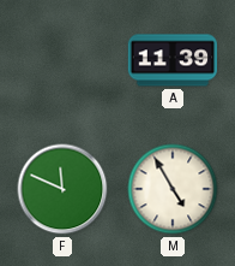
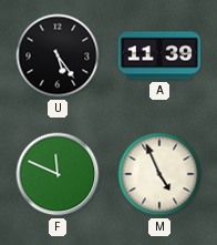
U: none -> 5:24 (58, 55)
M: 4:55 -> 4:56 (159, 174)
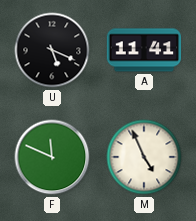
U: 5:24 -> 5:19 (52, 50)
A: 11:39 -> 11:41 (144, 50)
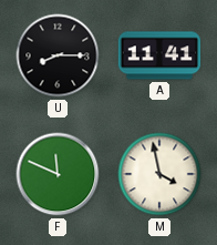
U: 5:19 -> 8:15 (58, 55)
M: 4:56 -> 3:58 (159, 174)
